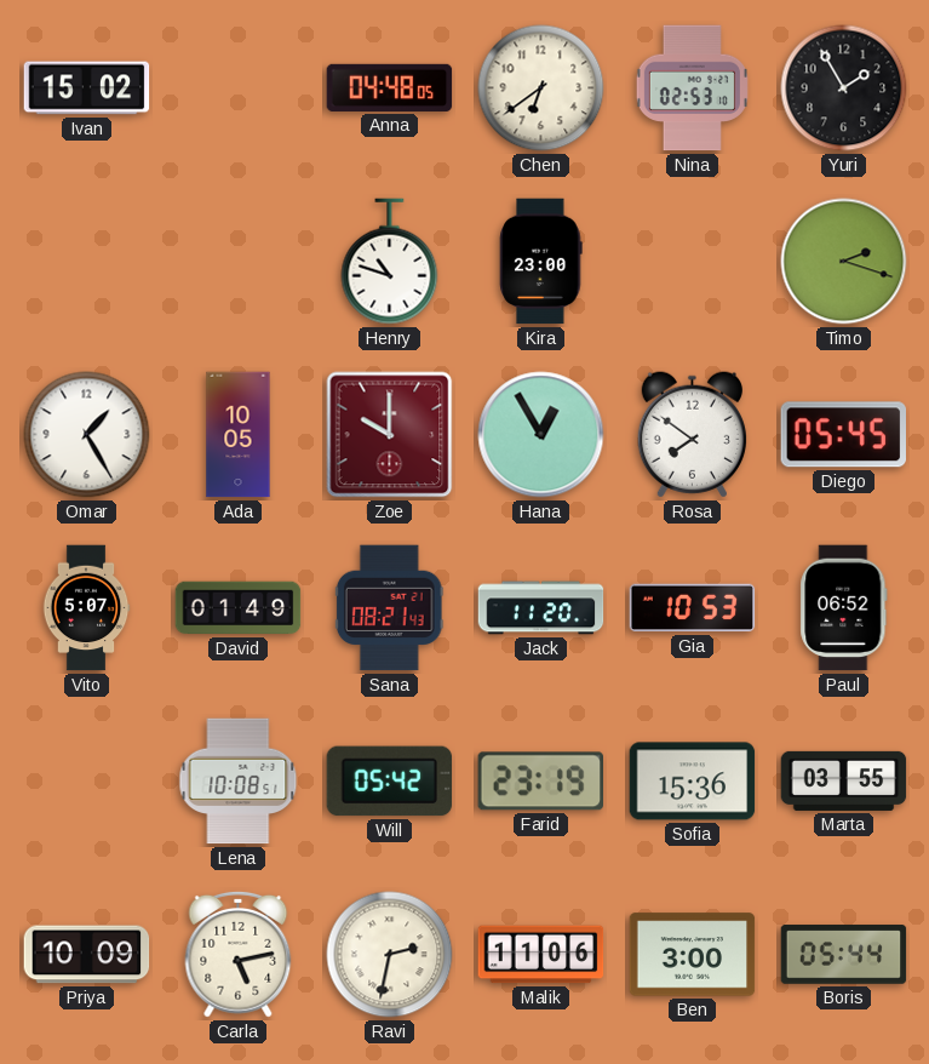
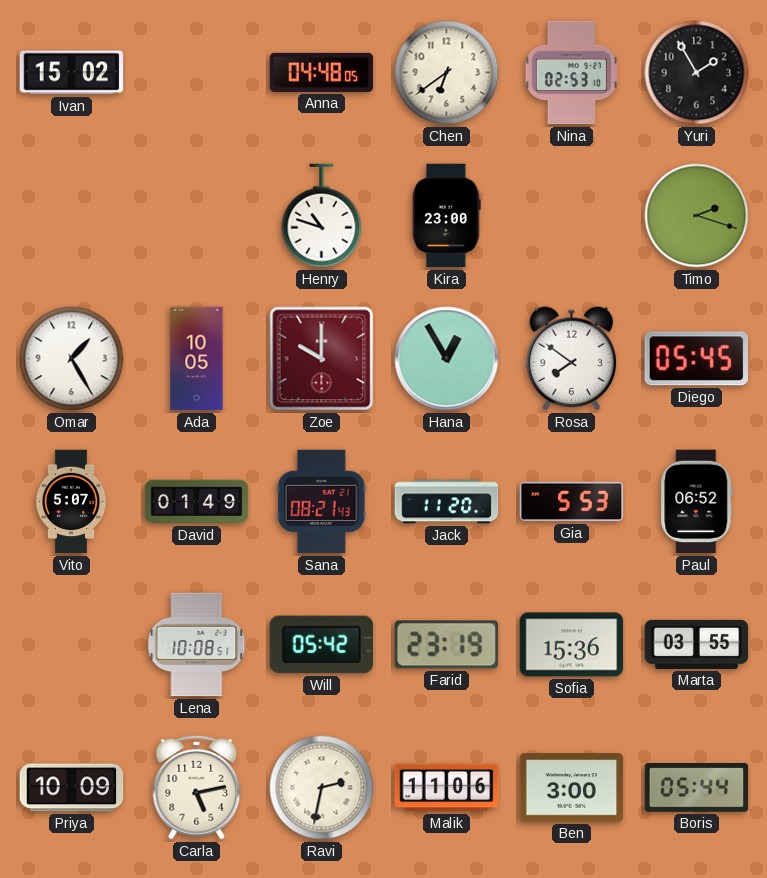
Gia: 10:53 -> 5:53 (572, 502)
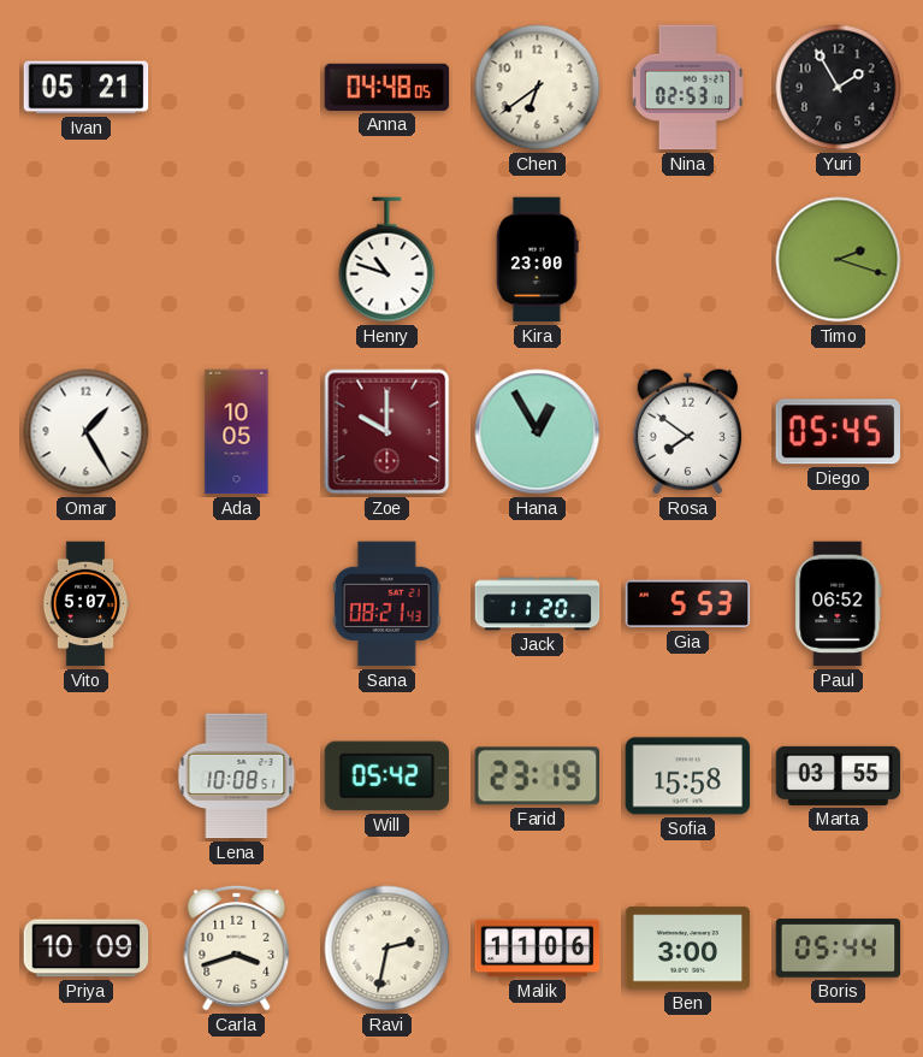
Ivan: 15:02 -> 05:21 (87, 88)
David: 01:49 -> none (197, 502)
Sofia: 15:36 -> 15:58 (688, 776)
Carla: 5:13 -> 3:42 (237, 947)
